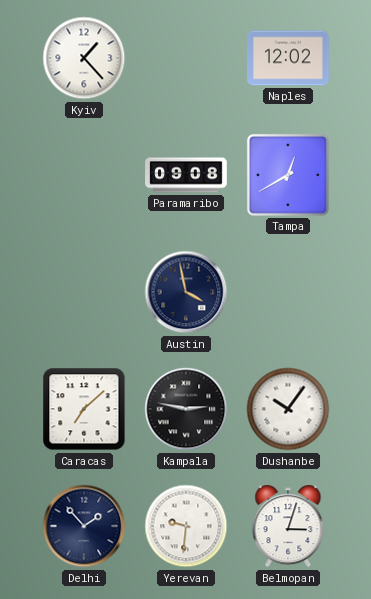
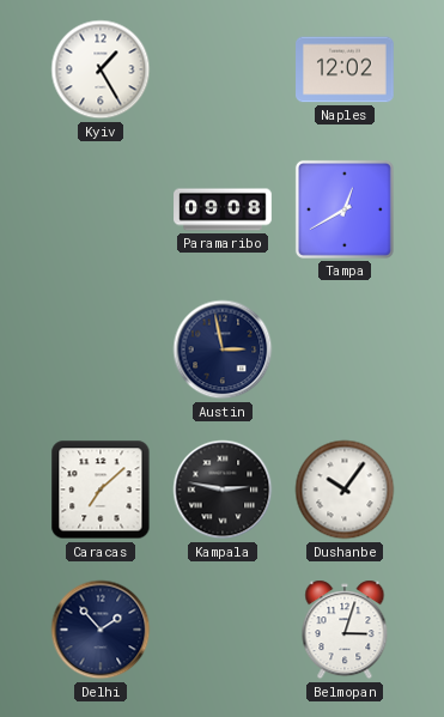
Kyiv: 1:23 -> 1:25 (101, 69)
Austin: 3:58 -> 2:58 (223, 350)
Yerevan: 9:31 -> none (186, 526)
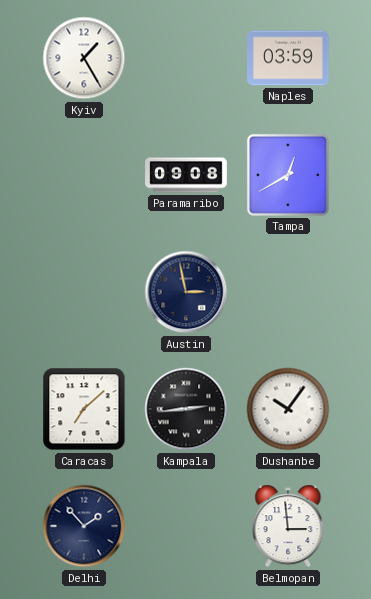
Naples: 12:02 -> 03:59 (288, 58)
Kampala: 2:47 -> 2:44 (186, 409)
Belmopan: 3:03 -> 2:59 (288, 526)
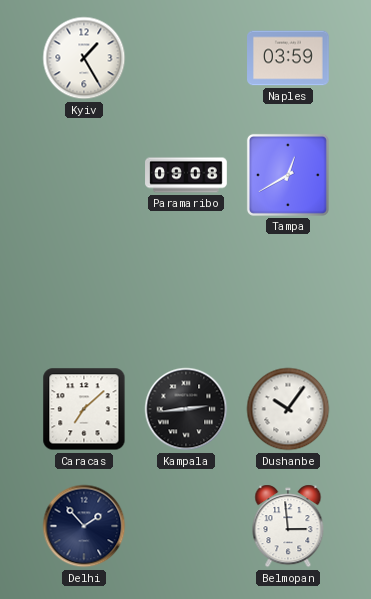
Austin: 2:58 -> none (186, 292)
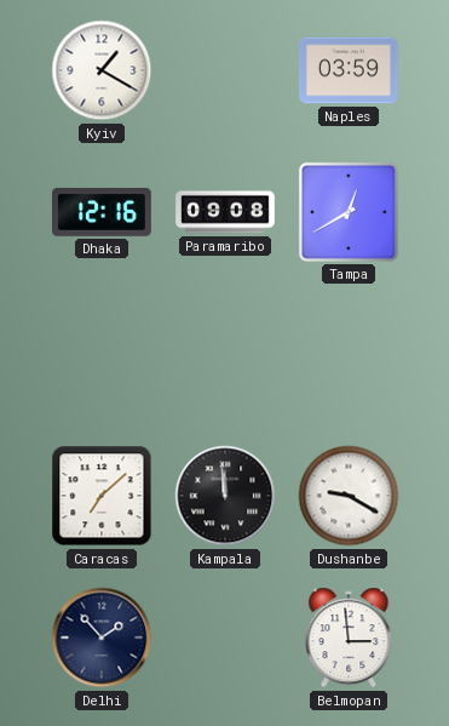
Kyiv: 1:25 -> 1:20 (102, 70)
Dhaka: none -> 12:16 (102, 212)
Kampala: 2:44 -> 11:59 (225, 496)
Dushanbe: 10:06 -> 9:20 (349, 496)
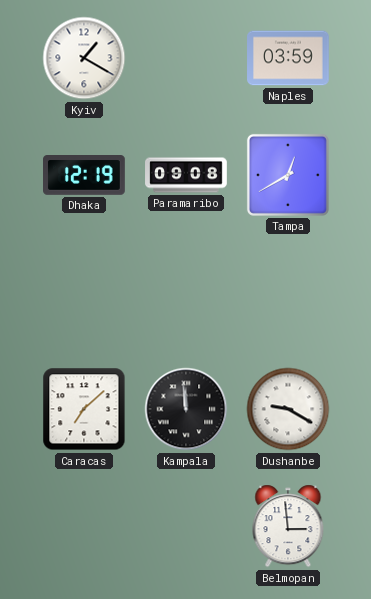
Dhaka: 12:16 -> 12:19 (84, 175)
Delhi: 1:53 -> none (102, 638)
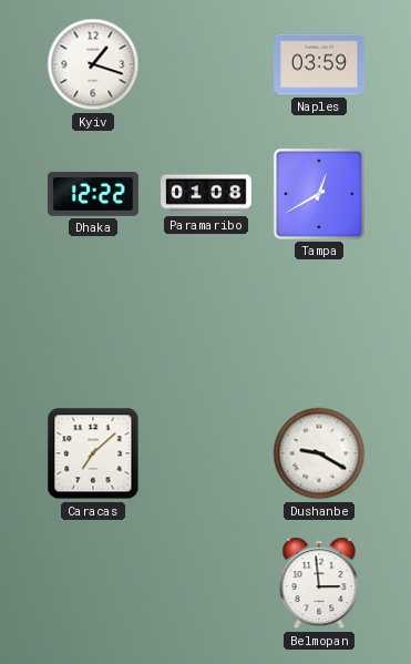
Kyiv: 1:20 -> 1:18 (93, 64)
Dhaka: 12:19 -> 12:22 (93, 194)
Paramaribo: 09:08 -> 01:08 (206, 194)
Kampala: 11:59 -> none (186, 409)
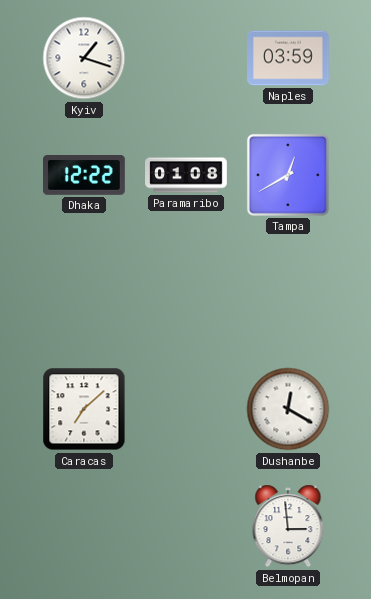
Dushanbe: 9:20 -> 12:20 (288, 409)
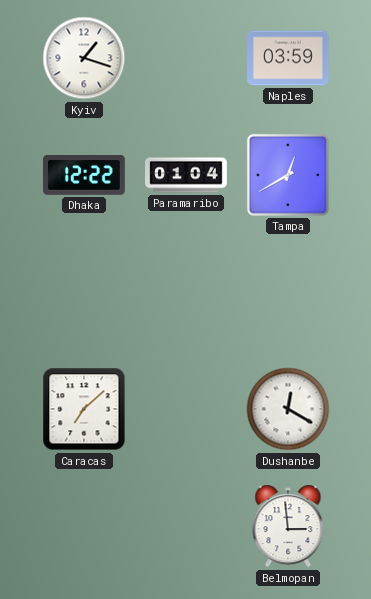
Paramaribo: 01:08 -> 01:04 (186, 175)
